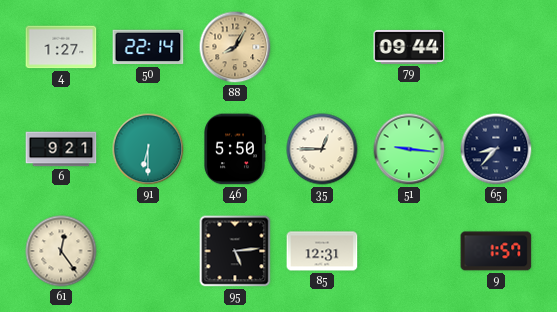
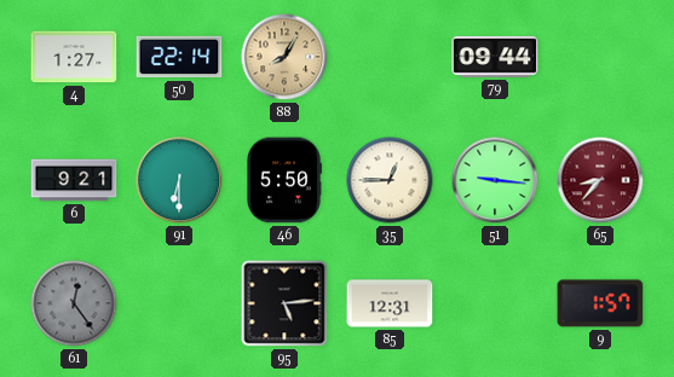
65 dial: navy -> burgundy (600, 180)
61 dial: cream -> grey (74, 303)
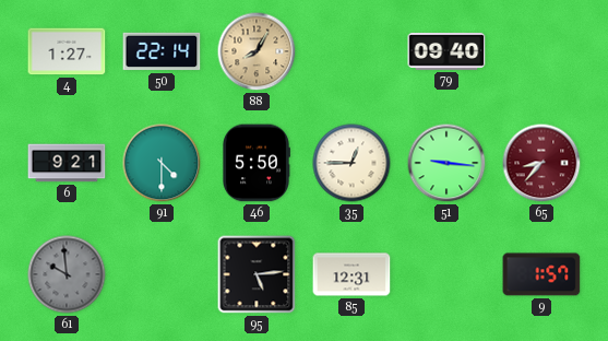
79: 09:44 -> 09:40 (446, 51)
91: 6:30 -> 4:30 (162, 163)
61: 12:24 -> 9:59 (67, 274)
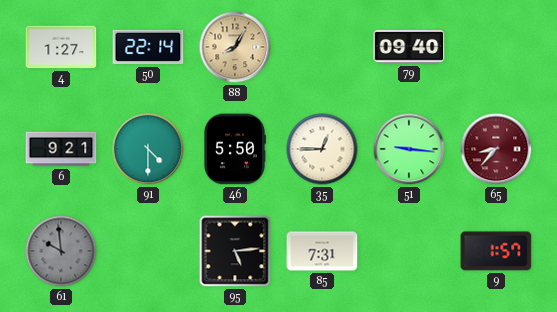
85: 12:31 -> 7:31 (322, 251)
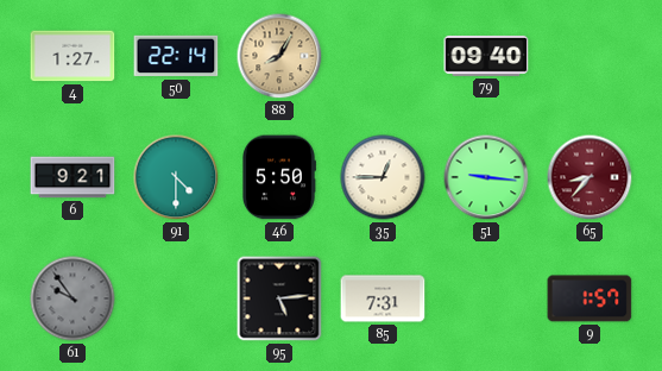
61: 9:59 -> 9:54 (72, 298)
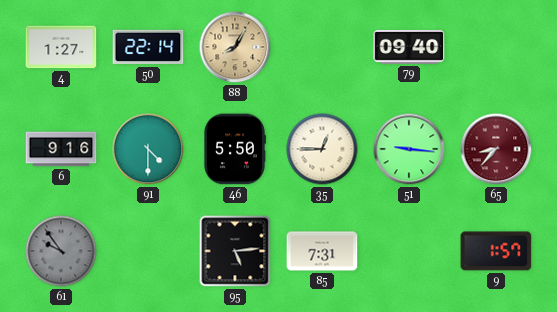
6: 9:21 -> 9:16 (61, 149)
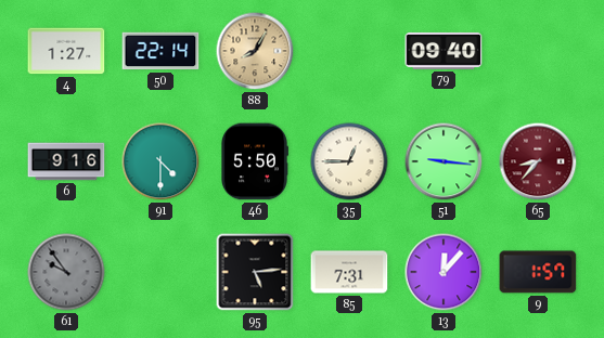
13: none -> 12:07 (444, 272)
